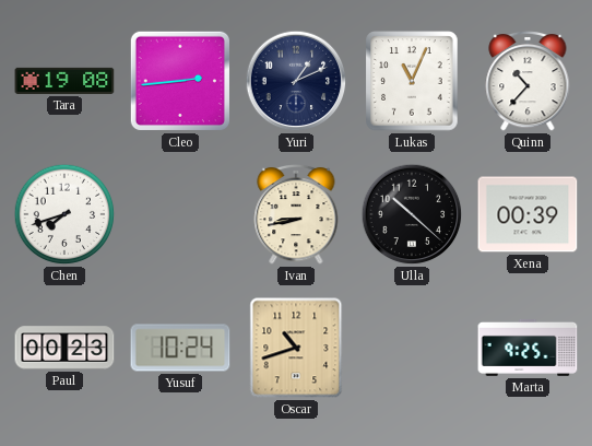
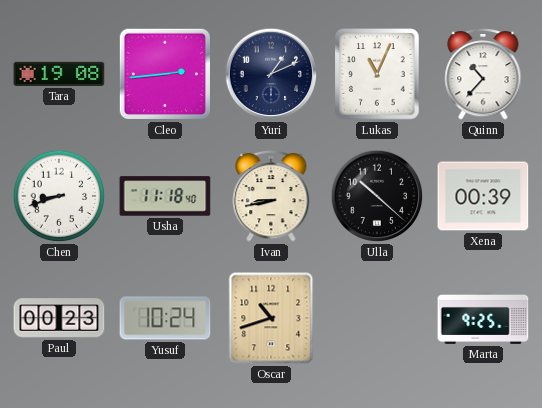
Chen: 7:42 -> 8:42 (59, 196)
Usha: none -> 11:18 (165, 196)
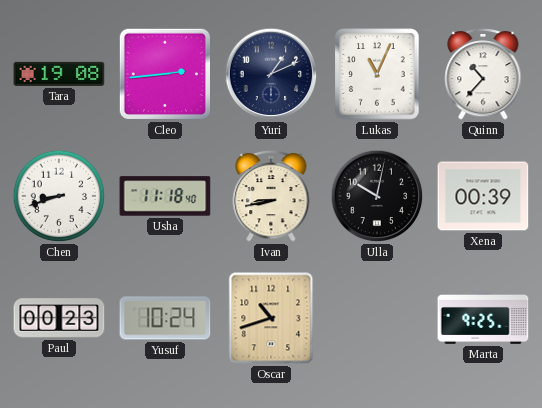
Ulla: 10:22 -> 10:02 (377, 196)
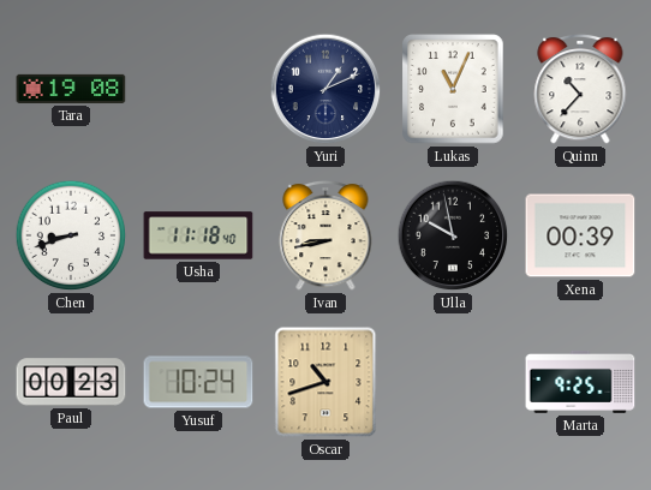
Cleo: 2:44 -> none (165, 74)
Ulla: 10:02 -> 9:58 (453, 235)
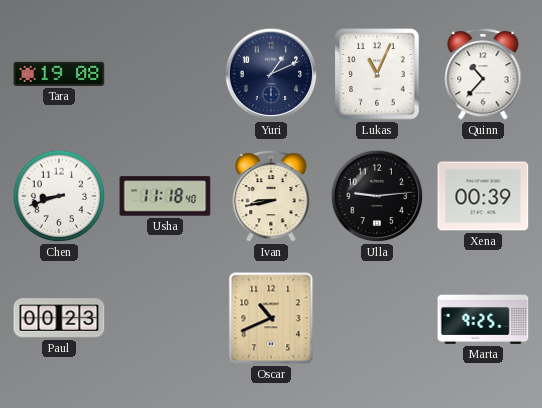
Ulla: 9:58 -> 9:14 (377, 196)
Yusuf: 10:24 -> none (198, 382)
Oscar: 10:42 -> 10:41 (271, 318)
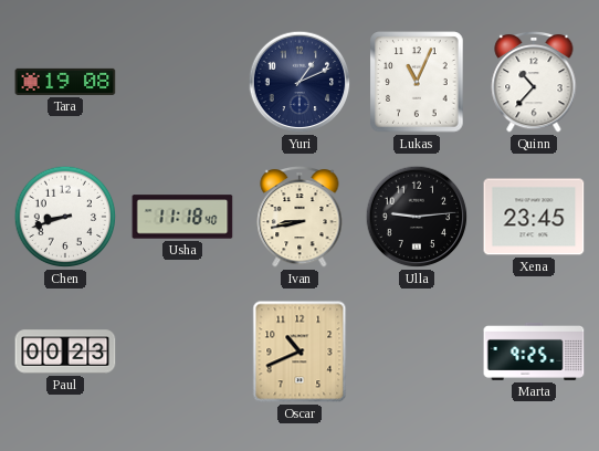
Xena: 00:39 -> 23:45 (534, 217)
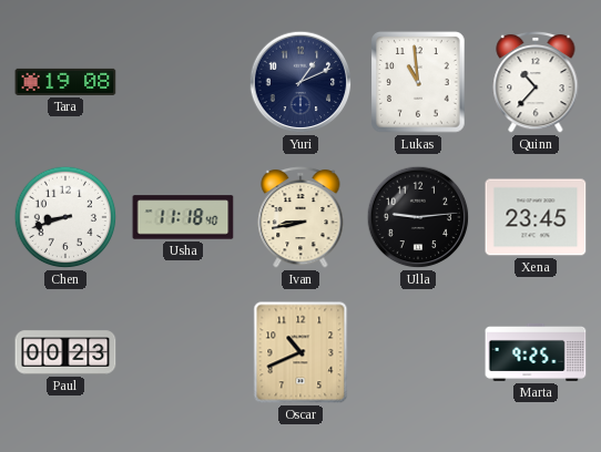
Lukas: 11:04 -> 10:59 (418, 82)
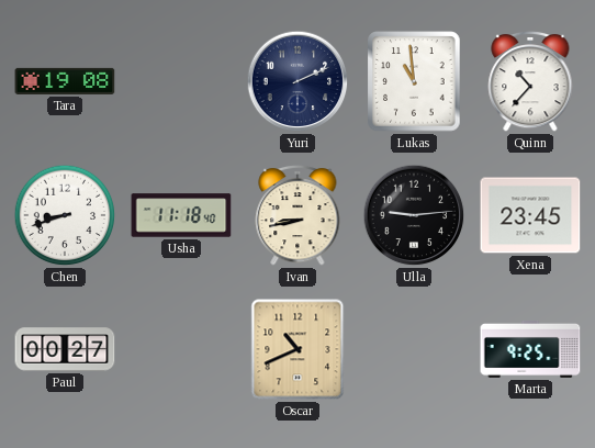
Yuri: 1:11 -> 2:11 (297, 81)
Paul: 00:23 -> 00:27 (65, 349)
